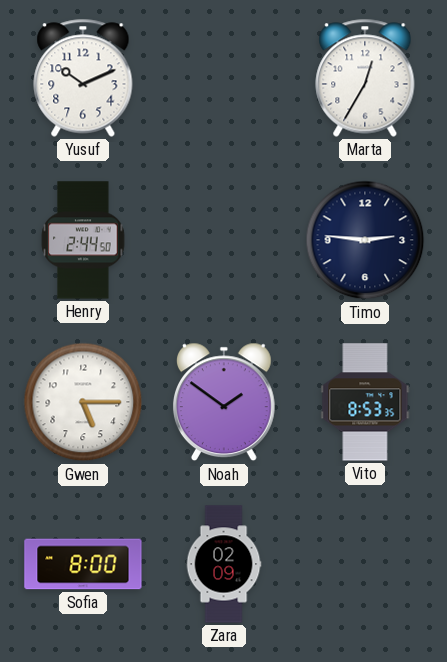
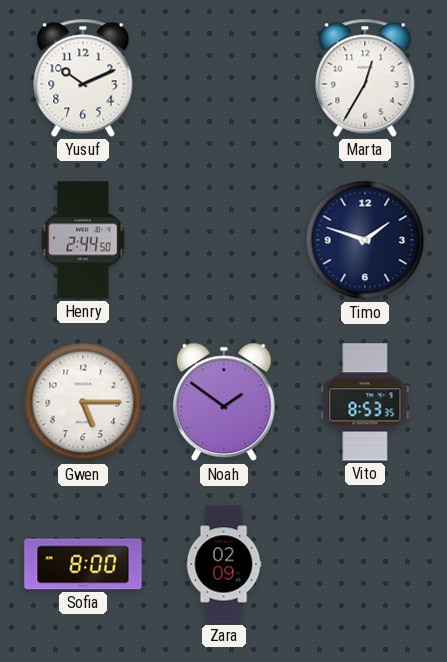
Timo: 2:46 -> 1:48 (365, 240)
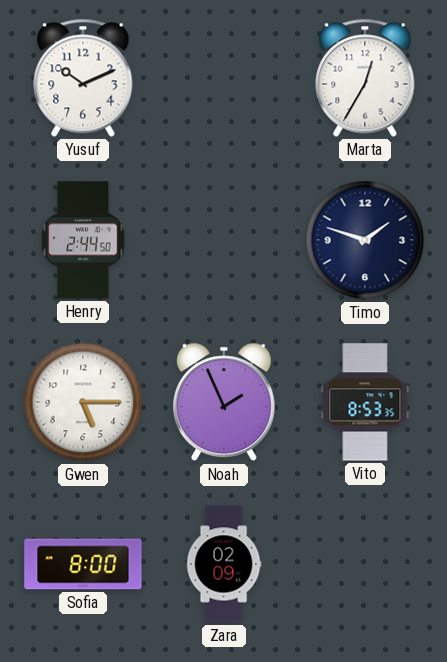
Noah: 1:51 -> 1:56 (224, 402)
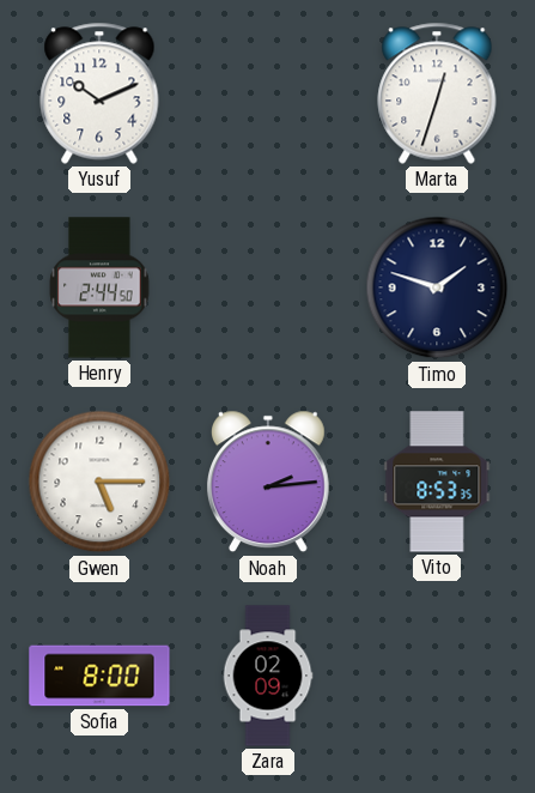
Marta: 12:35 -> 12:33 (437, 93)
Noah: 1:56 -> 2:14 (268, 482)
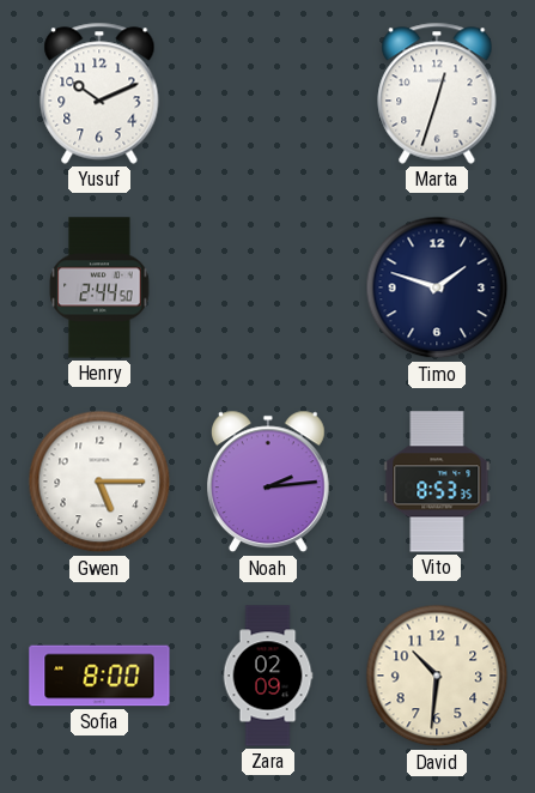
David: none -> 10:31 (437, 676)
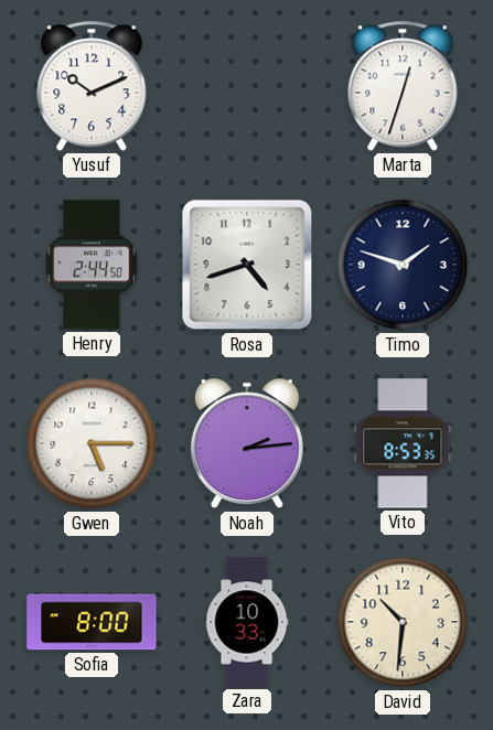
Rosa: none -> 4:42 (247, 265)
Zara: 02:09 -> 10:33 (247, 622)
